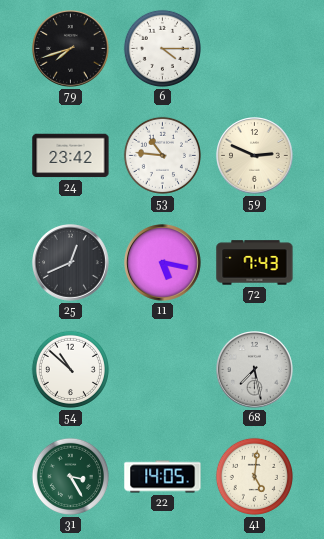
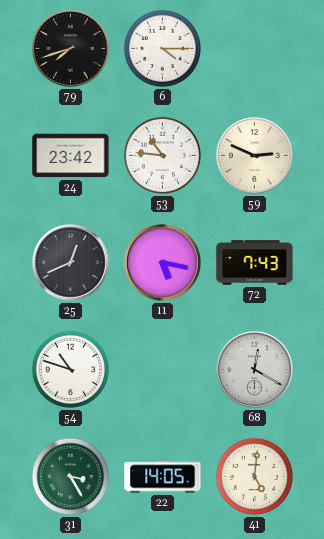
54: 10:52 -> 10:48 (70, 369)
68: 7:28 -> 12:20 (255, 370)
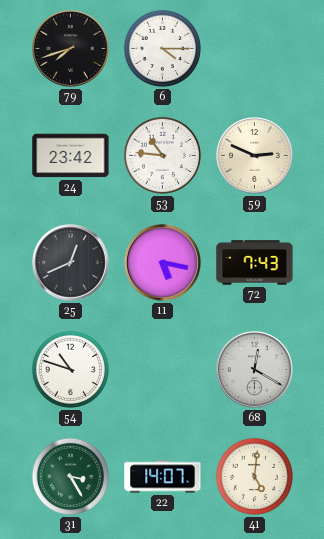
22: 14:05 -> 14:07 (163, 477)
